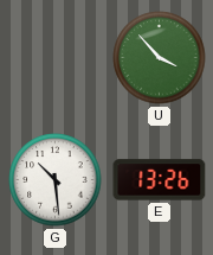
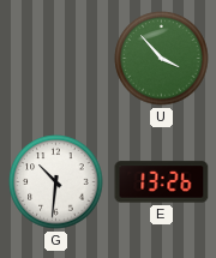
G: 10:29 -> 10:31 (56, 182)
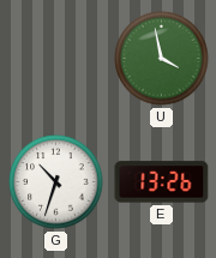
U: 3:53 -> 3:58 (162, 59)
G: 10:31 -> 10:33 (56, 182)
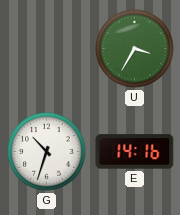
U: 3:58 -> 3:35 (135, 49)
E: 13:26 -> 14:16 (135, 152)
